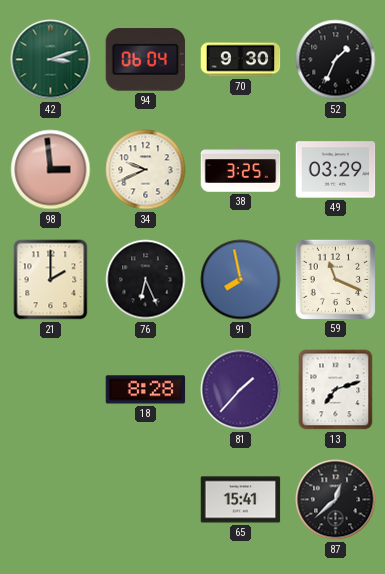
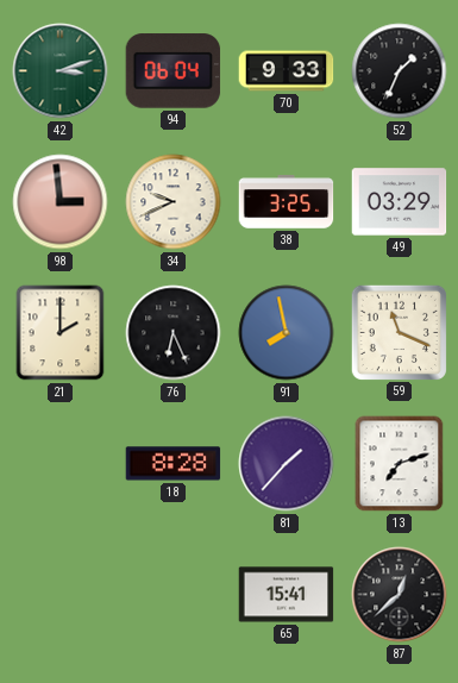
70: 9:30 -> 9:33 (287, 71)
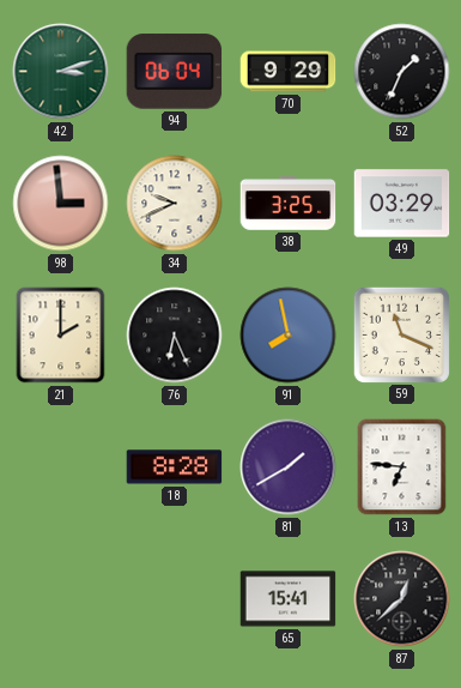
70: 9:33 -> 9:29 (289, 72)
81: 1:37 -> 1:40 (289, 467)
13: 7:12 -> 6:46 (402, 467)
